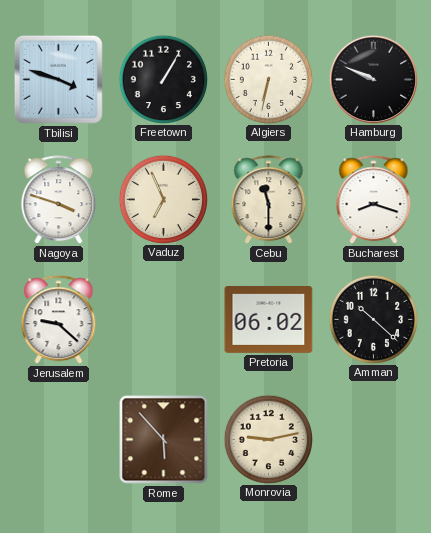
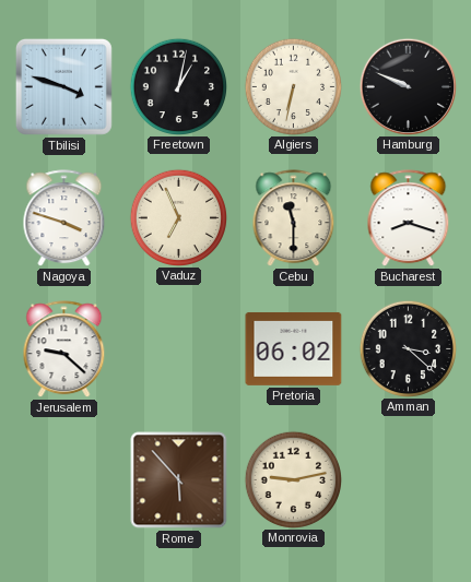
Freetown: 1:05 -> 1:02 (178, 86)
Amman: 10:22 -> 3:22 (408, 348)
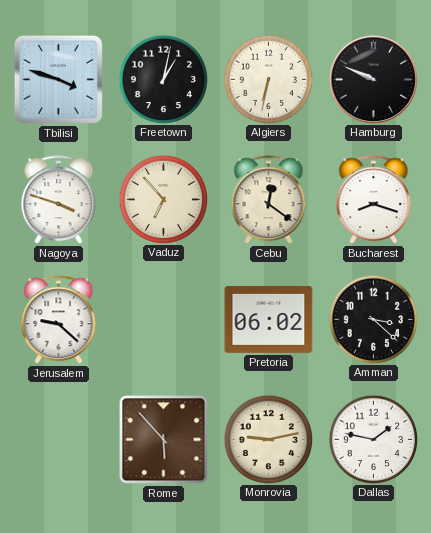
Vaduz: 6:56 -> 6:53 (163, 199)
Cebu: 11:30 -> 12:21 (269, 200)
Dallas: none -> 1:47 (373, 439)
